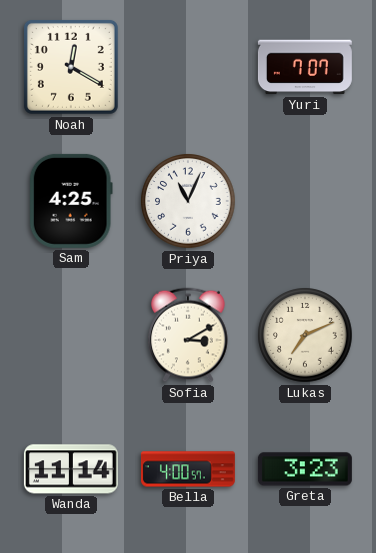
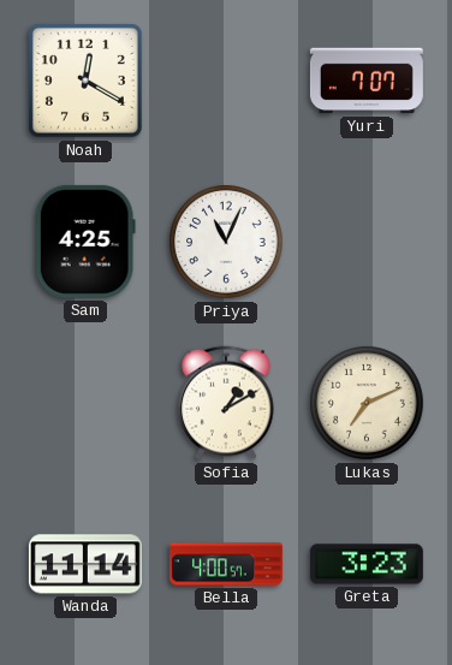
Sofia: 3:10 -> 1:10 (226, 403)
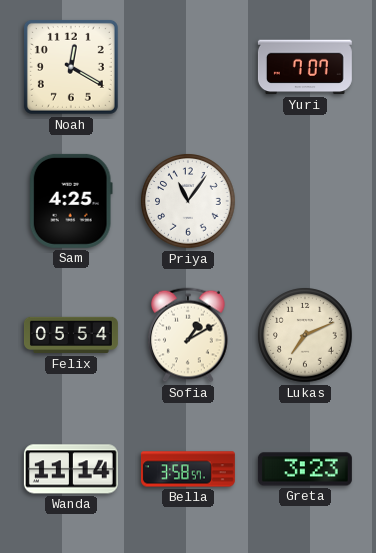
Priya: 11:04 -> 11:06 (188, 201)
Felix: none -> 05:54 (71, 335)
Bella: 4:00 -> 3:58 (188, 469)
